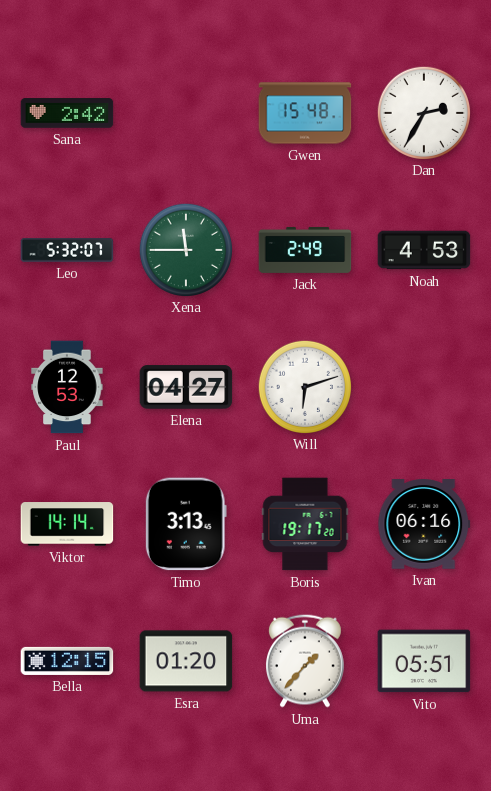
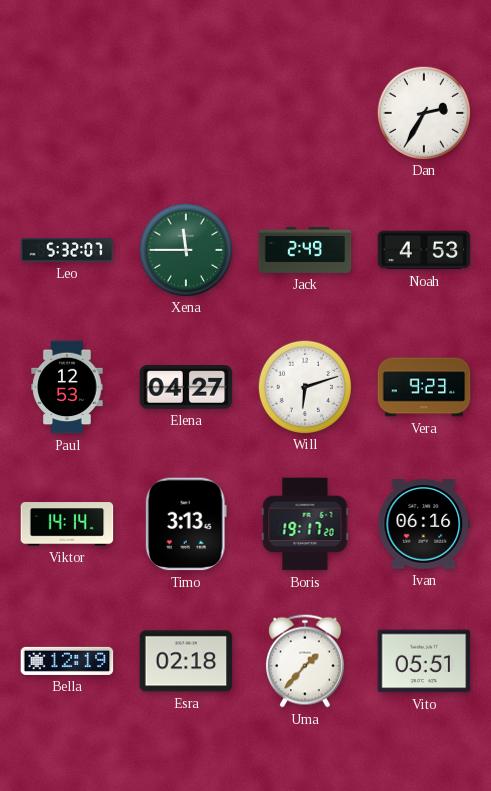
Sana: 2:42 -> none (67, 113)
Gwen: 15:48 -> none (305, 113)
Vera: none -> 9:23 (424, 387)
Bella: 12:15 -> 12:19 (67, 661)
Esra: 01:20 -> 02:18 (186, 661)
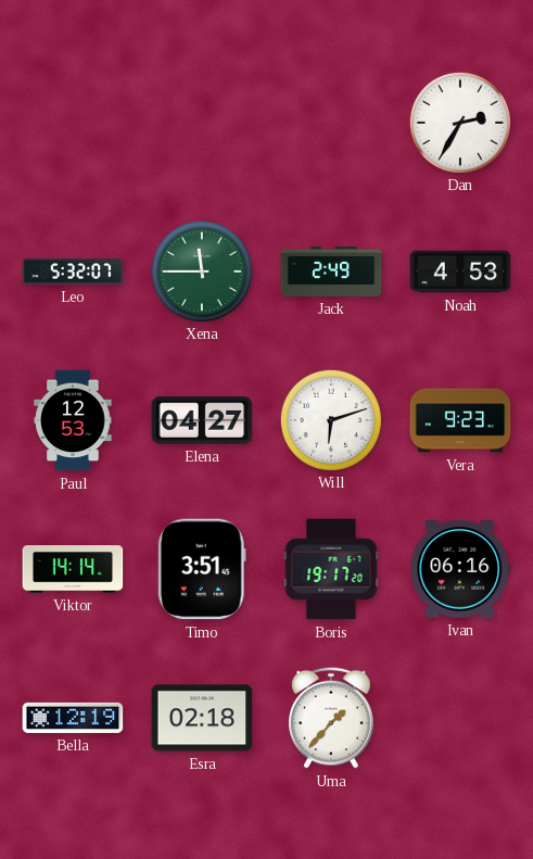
Timo: 3:13 -> 3:51 (202, 569)
Vito: 05:51 -> none (424, 661)
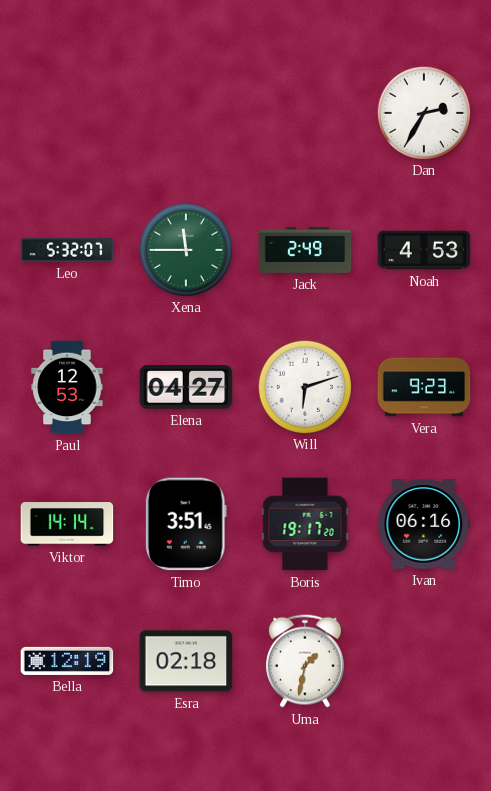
Uma: 1:37 -> 1:32 (305, 661)
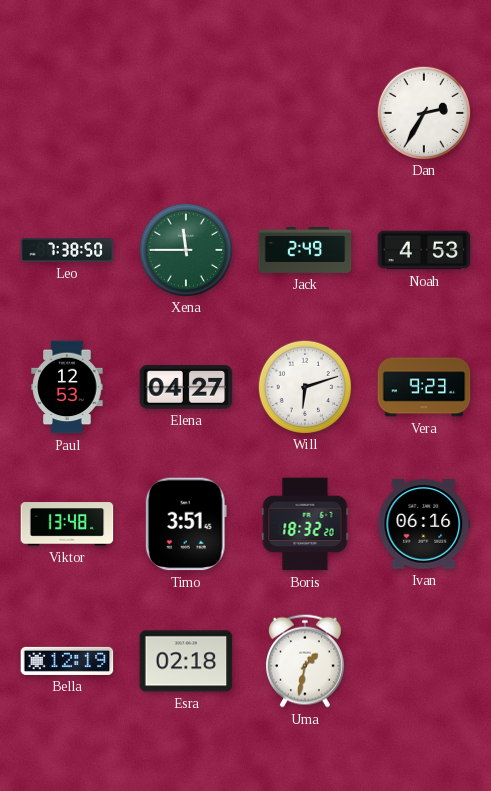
Leo: 5:32 -> 7:38 (67, 250)
Viktor: 14:14 -> 13:48 (67, 524)
Boris: 19:17 -> 18:32 (305, 524)
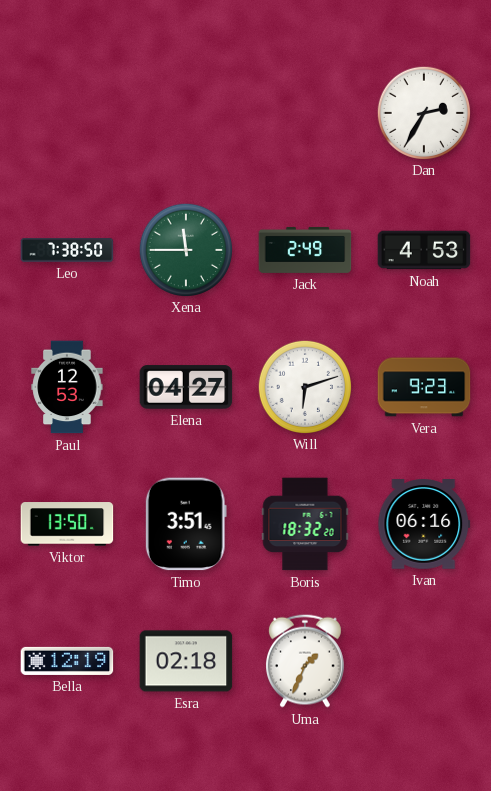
Viktor: 13:48 -> 13:50 (67, 524)
Uma: 1:32 -> 1:34 (305, 661)
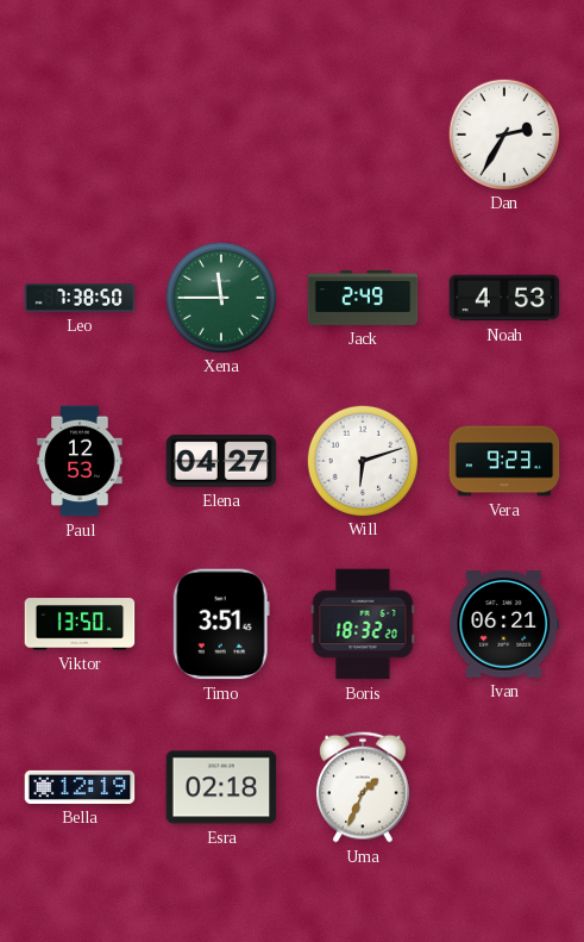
Ivan: 06:16 -> 06:21 (504, 625)
